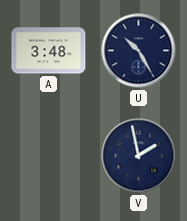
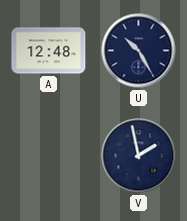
A: 3:48 -> 12:48 (49, 51)
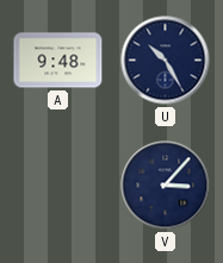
A: 12:48 -> 9:48 (58, 61)
V: 1:58 -> 3:07 (166, 186)
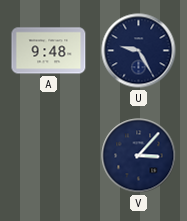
U: 10:25 -> 9:25 (139, 51)
